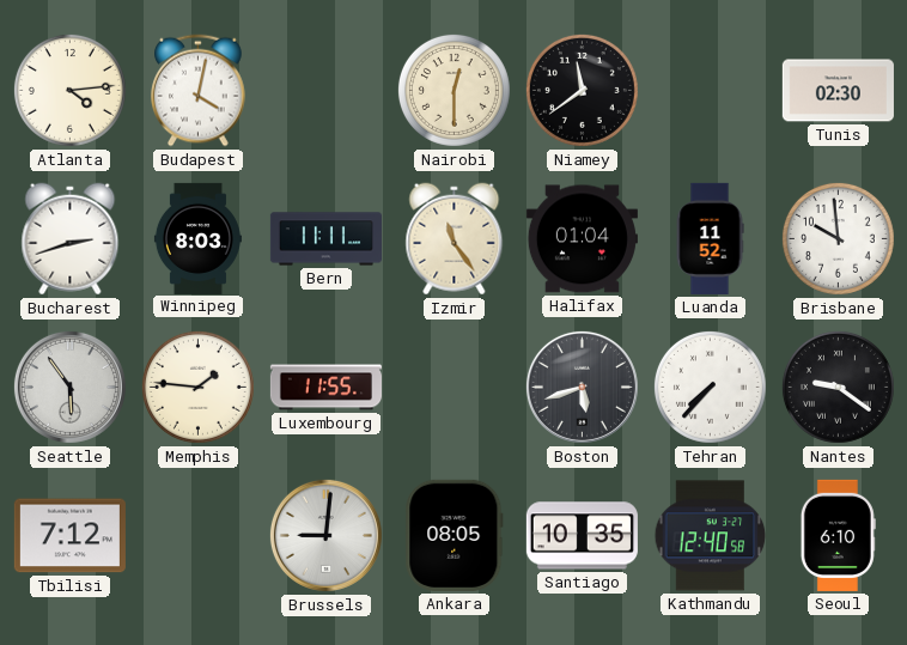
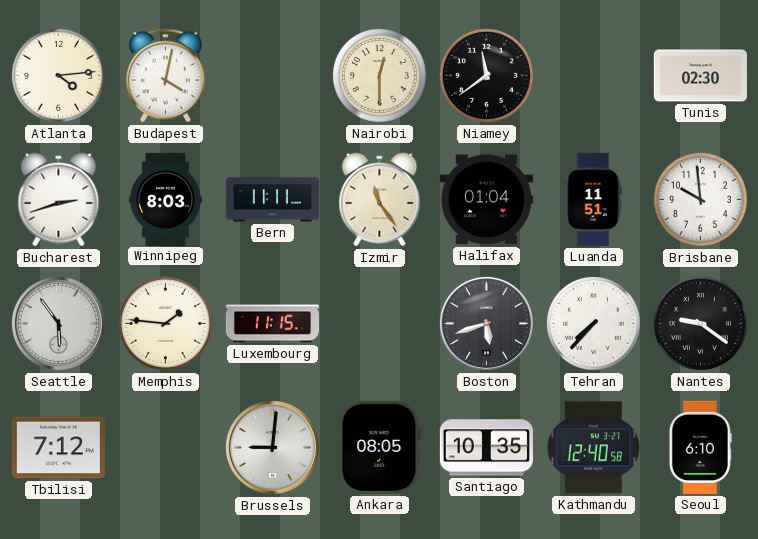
Luanda: 11:52 -> 11:51 (593, 199)
Luxembourg: 11:55 -> 11:15 (272, 324)
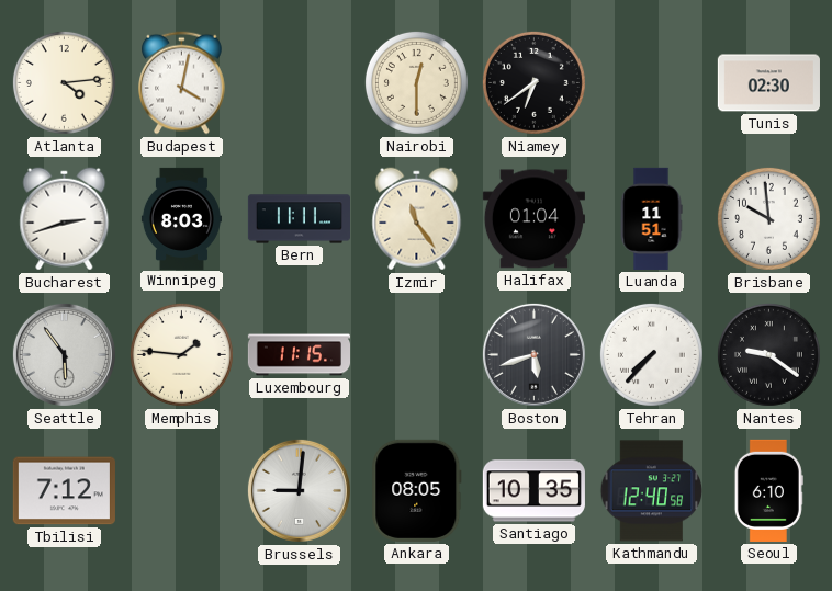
Niamey: 11:39 -> 6:39 (533, 82)
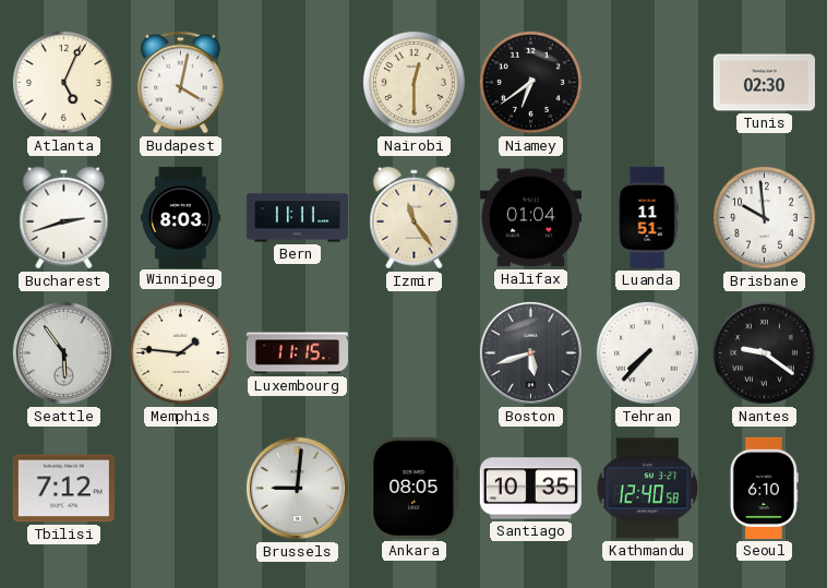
Atlanta: 4:14 -> 5:04 (63, 82)
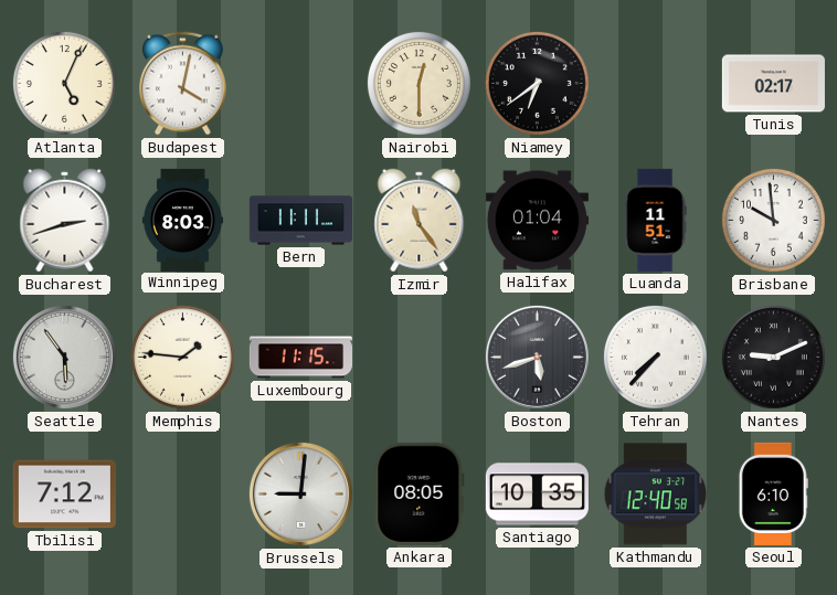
Tunis: 02:30 -> 02:17 (773, 84)
Nantes: 9:21 -> 9:11 (773, 357)
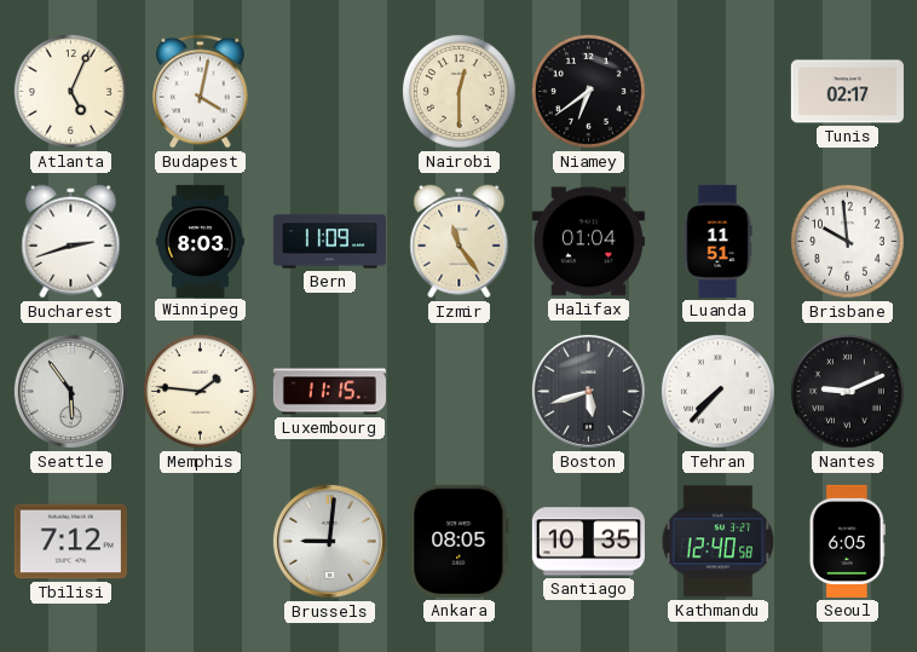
Bern: 11:11 -> 11:09 (329, 242)
Seoul: 6:10 -> 6:05 (847, 541)
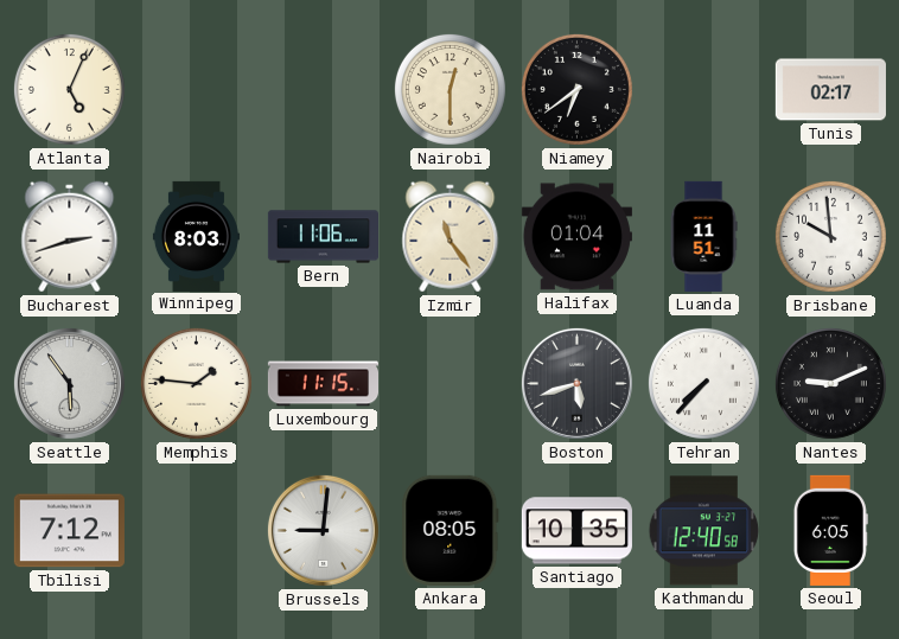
Budapest: 4:02 -> none (201, 92)
Bern: 11:09 -> 11:06 (323, 237)
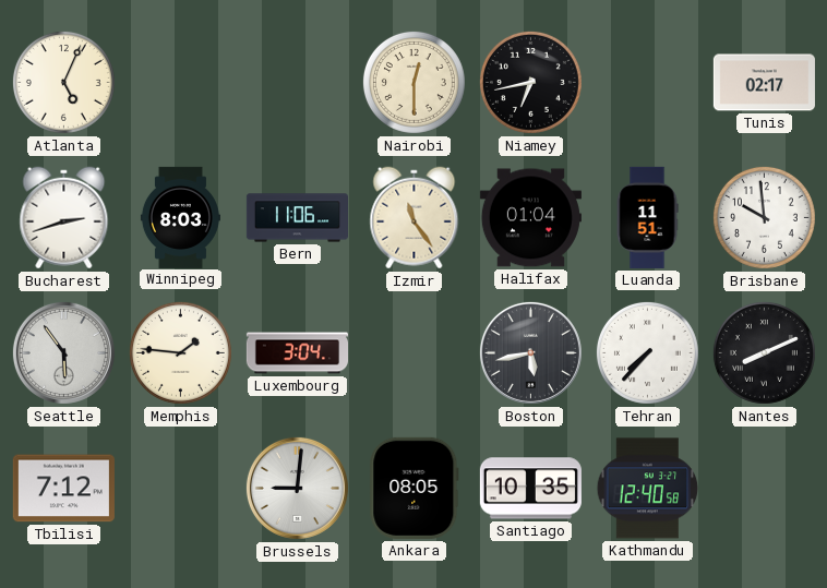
Niamey: 6:39 -> 6:43 (530, 82)
Luxembourg: 11:15 -> 3:04 (297, 353)
Boston: 5:42 -> 5:43 (530, 352)
Nantes: 9:11 -> 8:11 (764, 352)
Seoul: 6:05 -> none (830, 530)
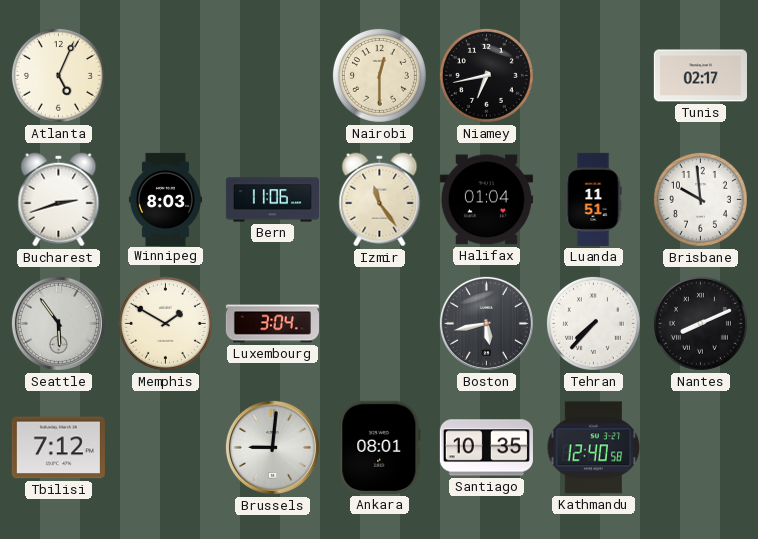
Memphis: 1:46 -> 1:50 (165, 323)
Ankara: 08:05 -> 08:01 (380, 447)
